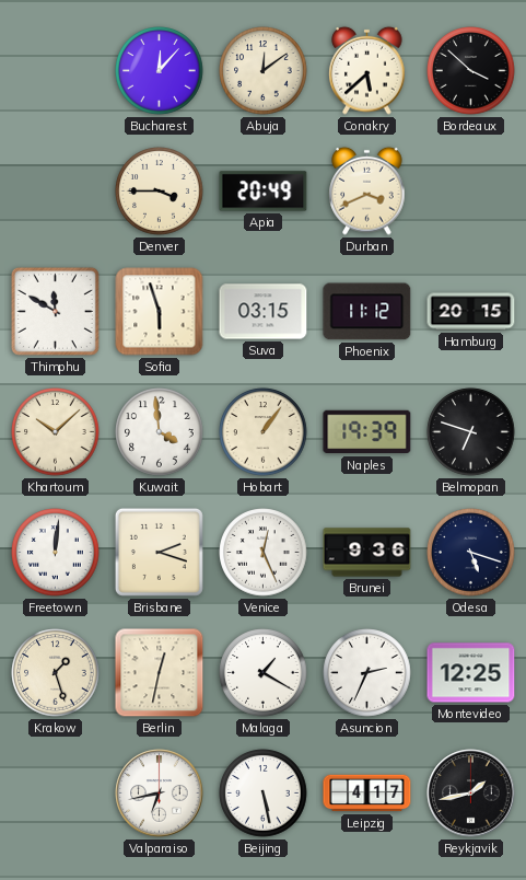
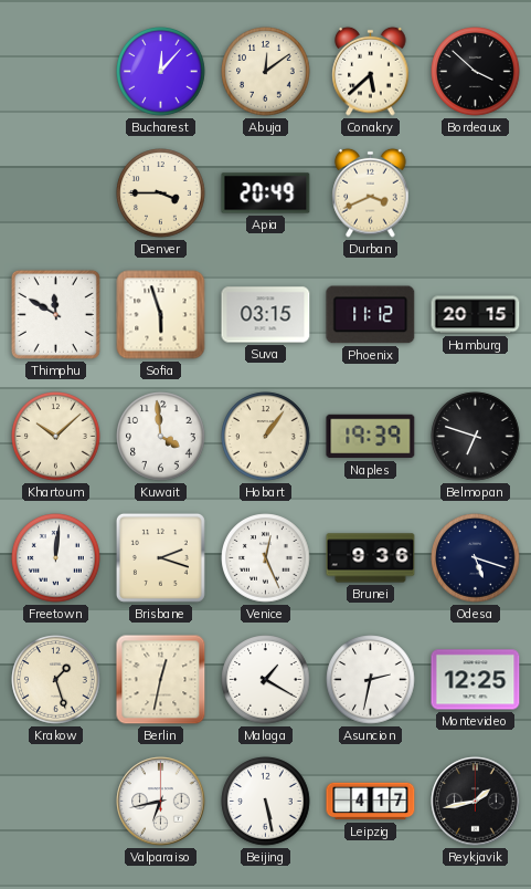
Asuncion: 2:34 -> 2:32 (371, 680)
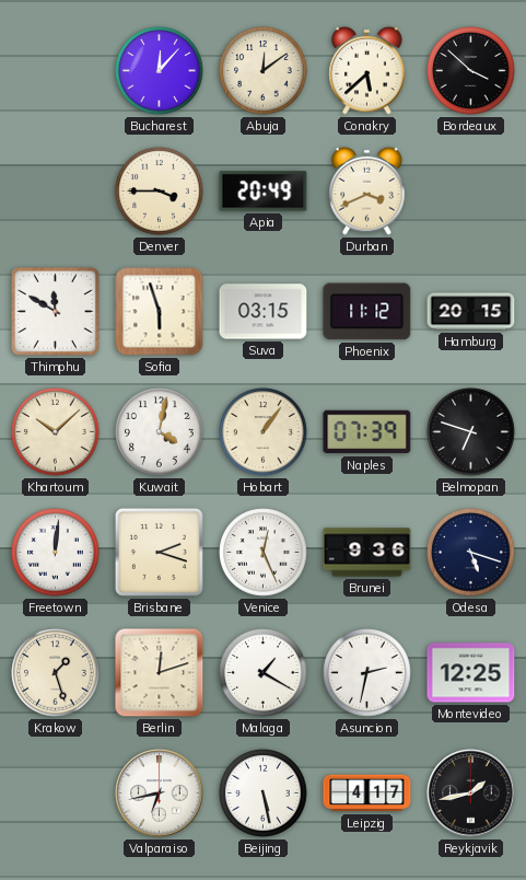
Kuwait: 3:59 -> 4:02 (160, 432)
Naples: 19:39 -> 07:39 (367, 432)
Berlin: 12:32 -> 12:12 (160, 673)
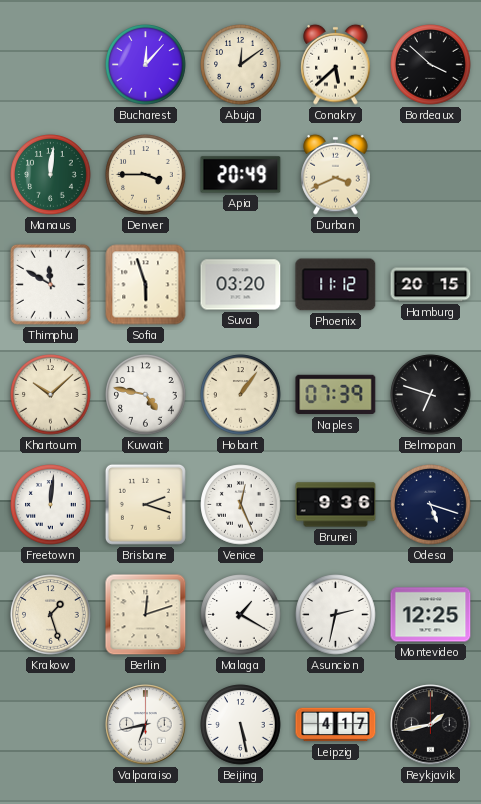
Manaus: none -> 12:01 (51, 175)
Suva: 03:15 -> 03:20 (241, 285)
Kuwait: 4:02 -> 4:47 (146, 395)
